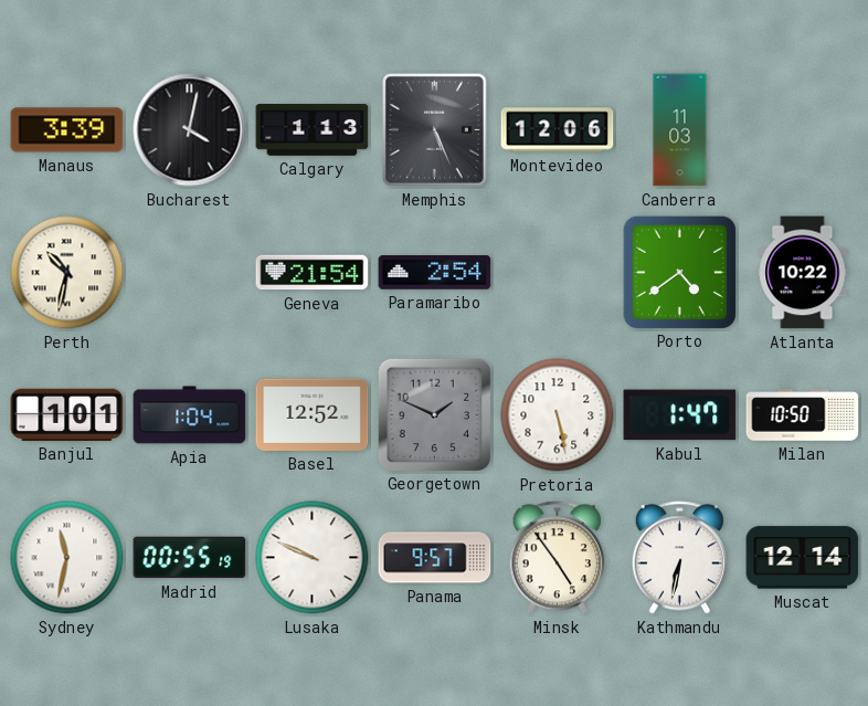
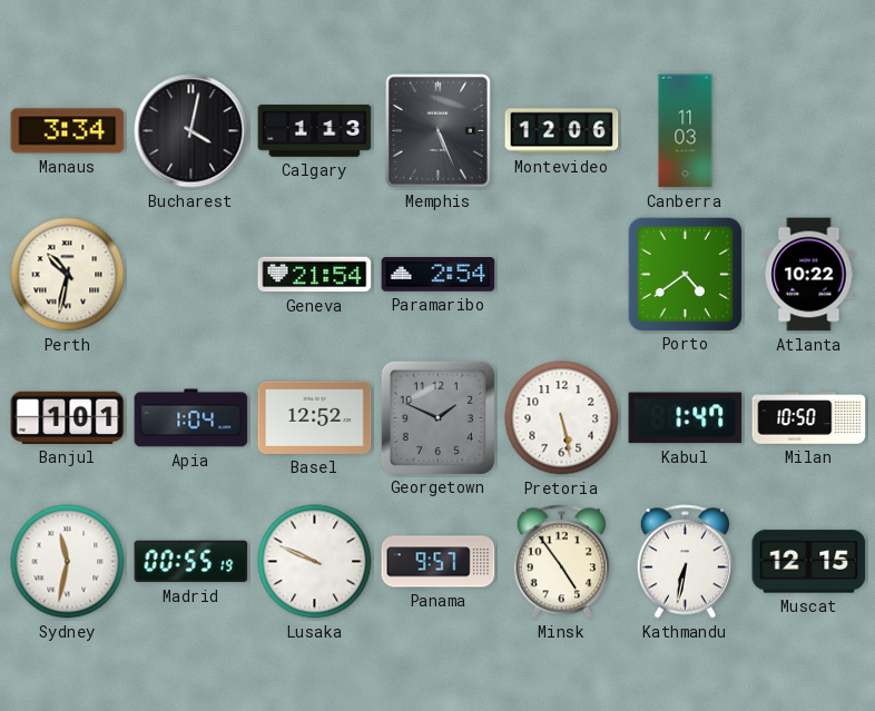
Manaus: 3:39 -> 3:34 (68, 131)
Muscat: 12:14 -> 12:15 (809, 562)
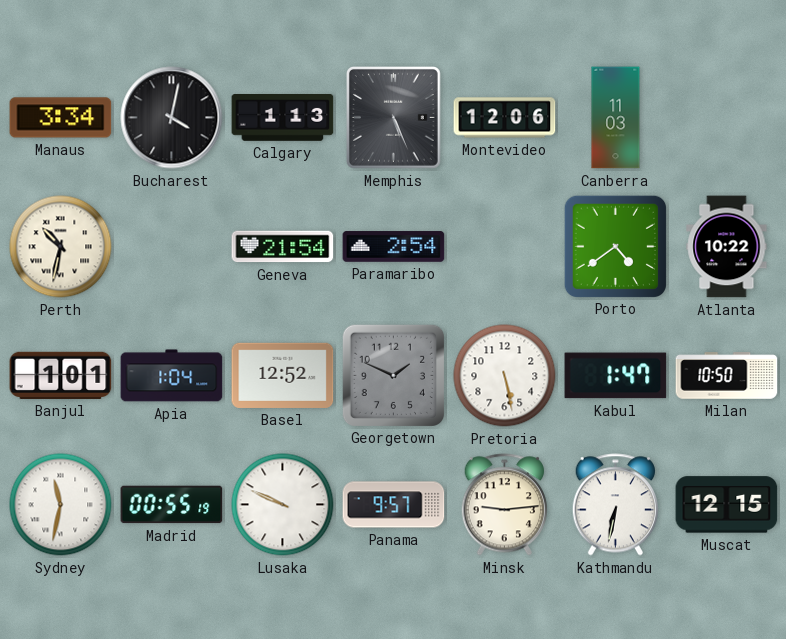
Minsk: 4:54 -> 9:14 (504, 505)
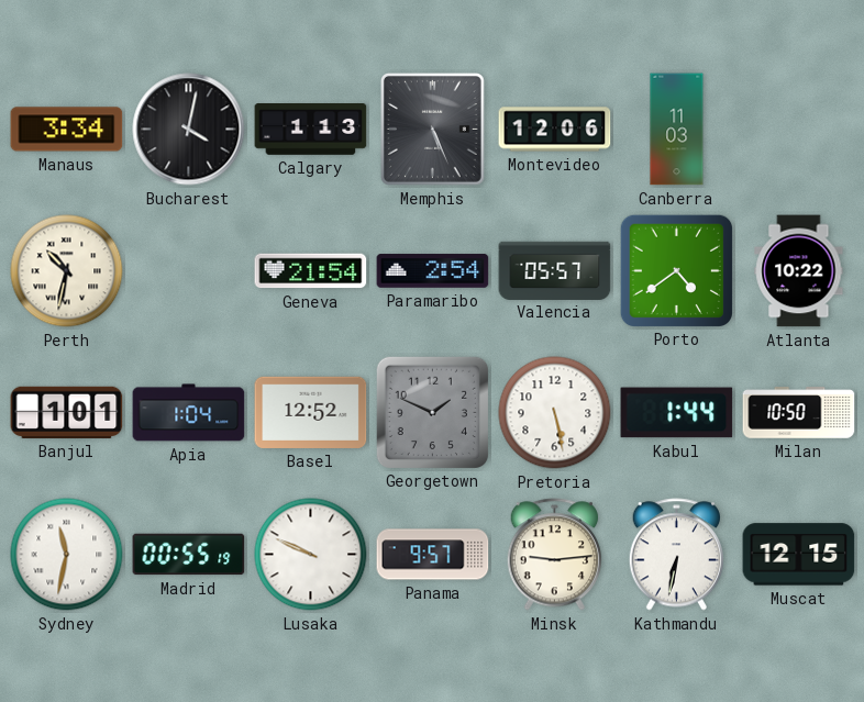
Valencia: none -> 05:57 (555, 270)
Kabul: 1:47 -> 1:44 (677, 413)
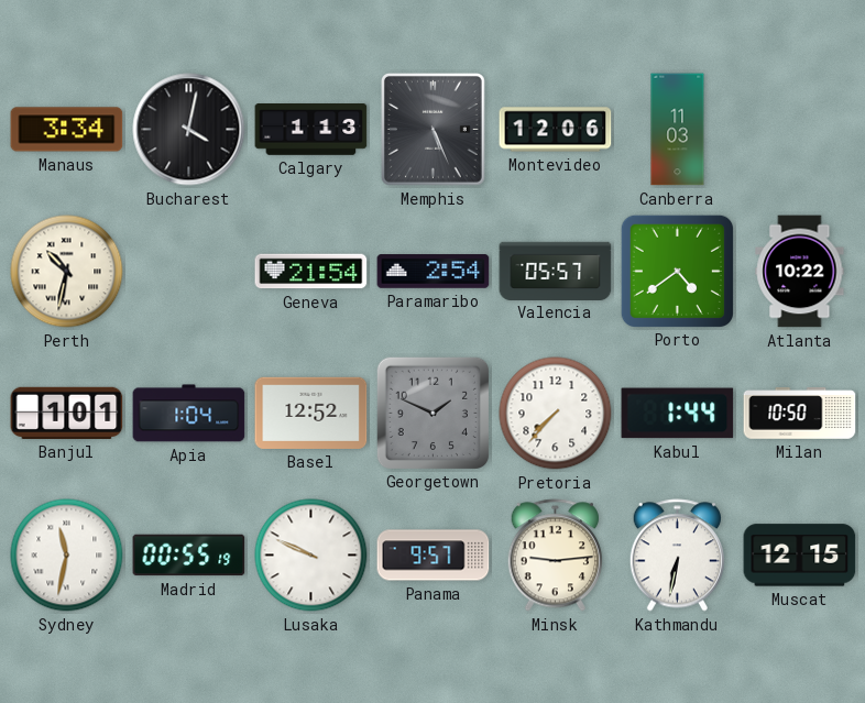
Pretoria: 5:28 -> 7:37 (556, 414)
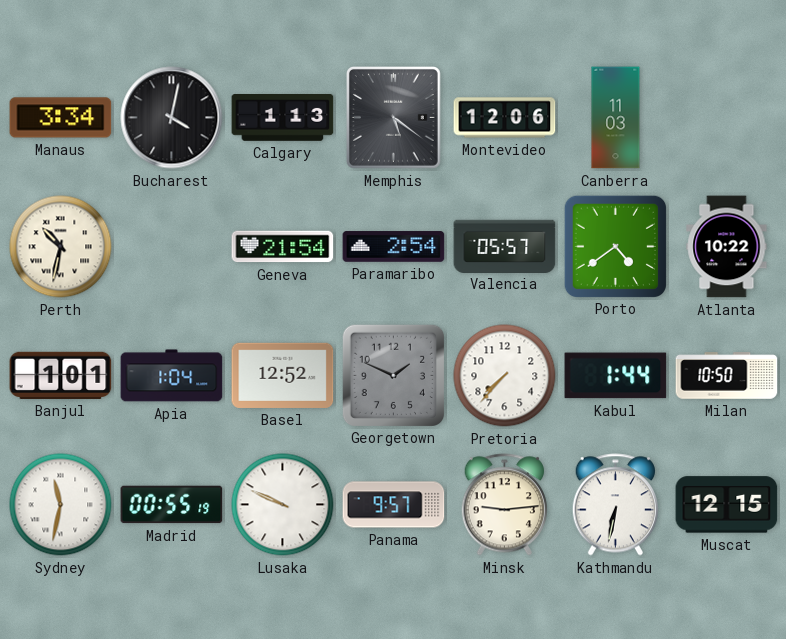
Memphis: 5:26 -> 5:21 (393, 118)
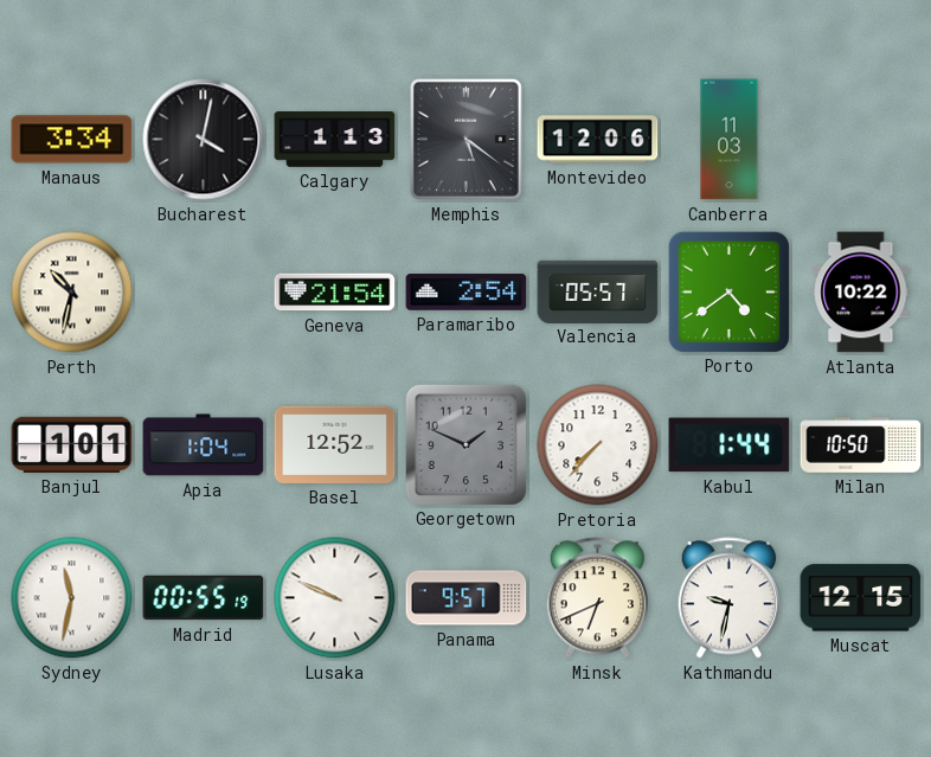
Minsk: 9:14 -> 6:41 (597, 598)
Kathmandu: 6:32 -> 9:32 (728, 598)
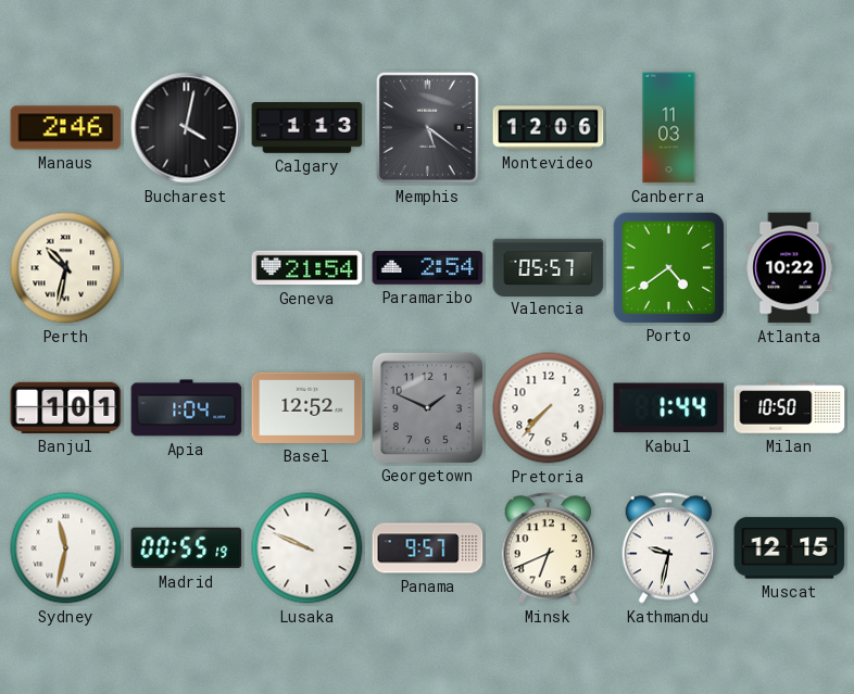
Manaus: 3:34 -> 2:46 (66, 128)
